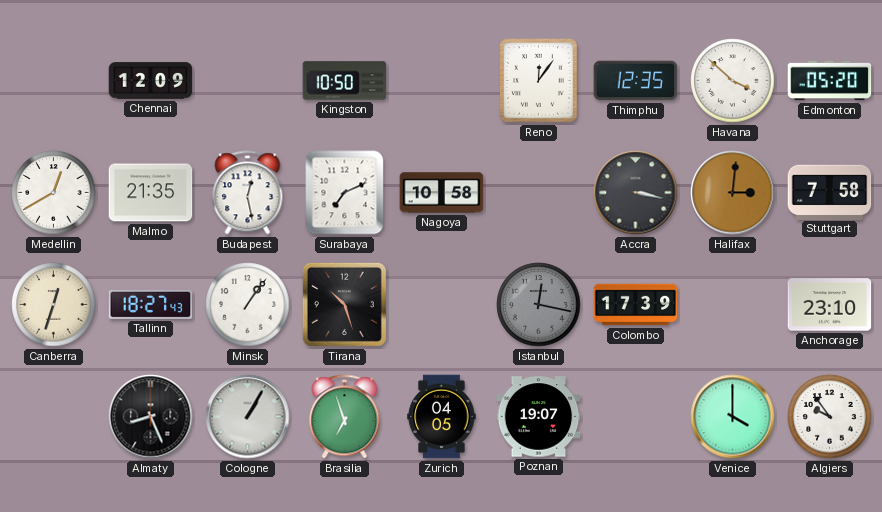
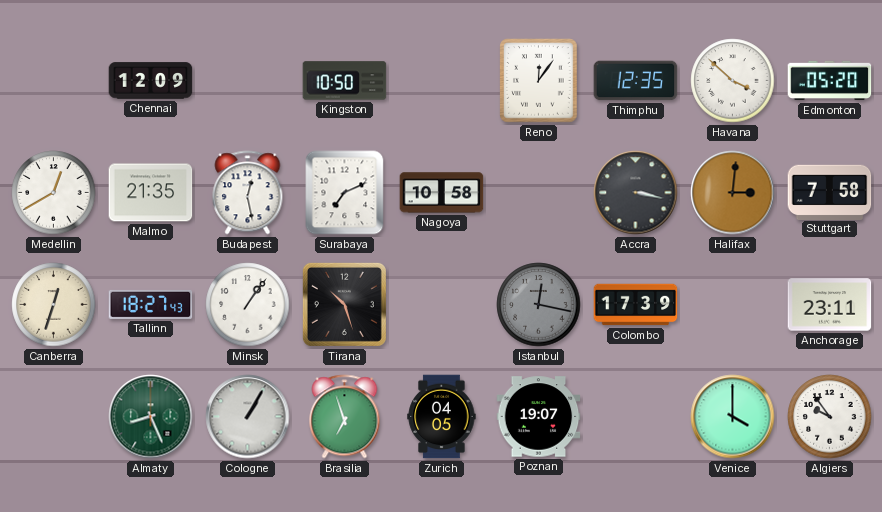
Anchorage: 23:10 -> 23:11 (830, 305)
Almaty dial: black -> green (151, 417)
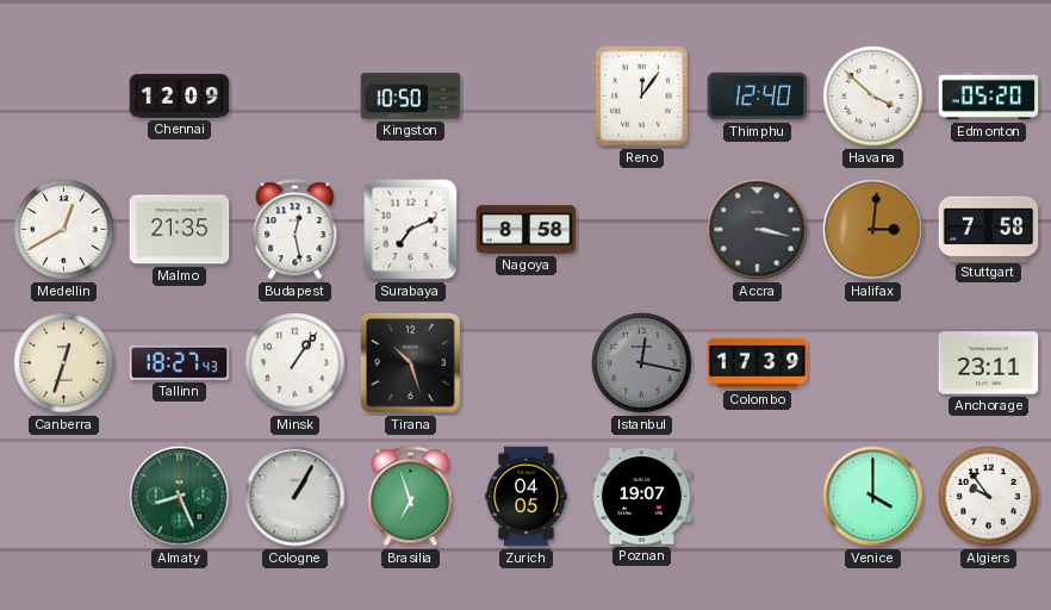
Thimphu: 12:35 -> 12:40 (758, 97)
Nagoya: 10:58 -> 8:58 (527, 230)
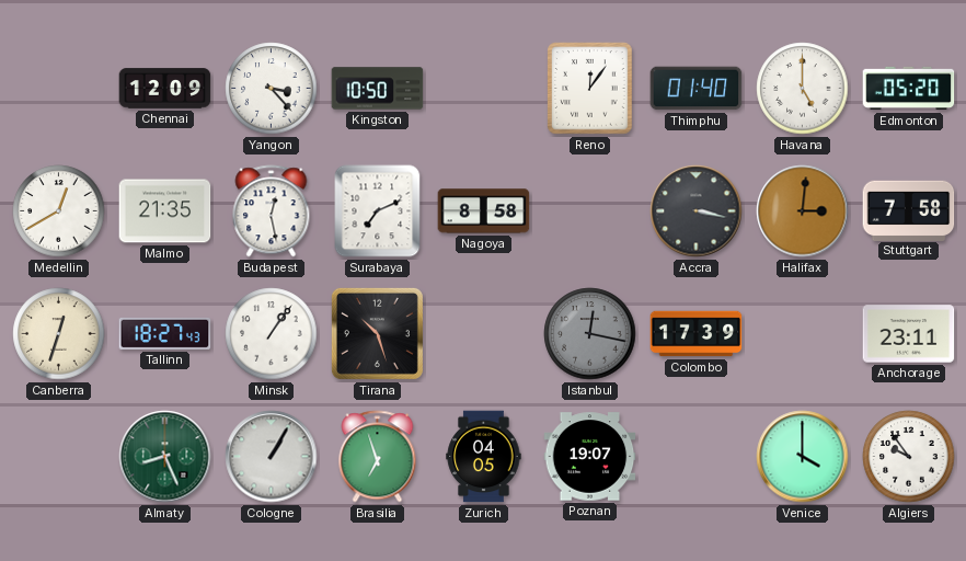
Yangon: none -> 3:23 (272, 89)
Thimphu: 12:40 -> 01:40 (697, 89)
Havana: 3:52 -> 5:00 (803, 89)
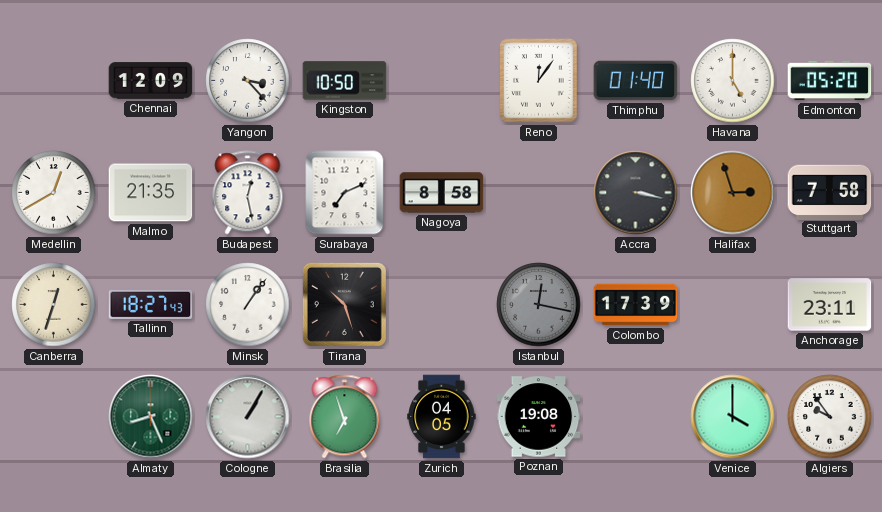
Halifax: 3:01 -> 2:57 (733, 193)
Poznan: 19:07 -> 19:08 (539, 417)
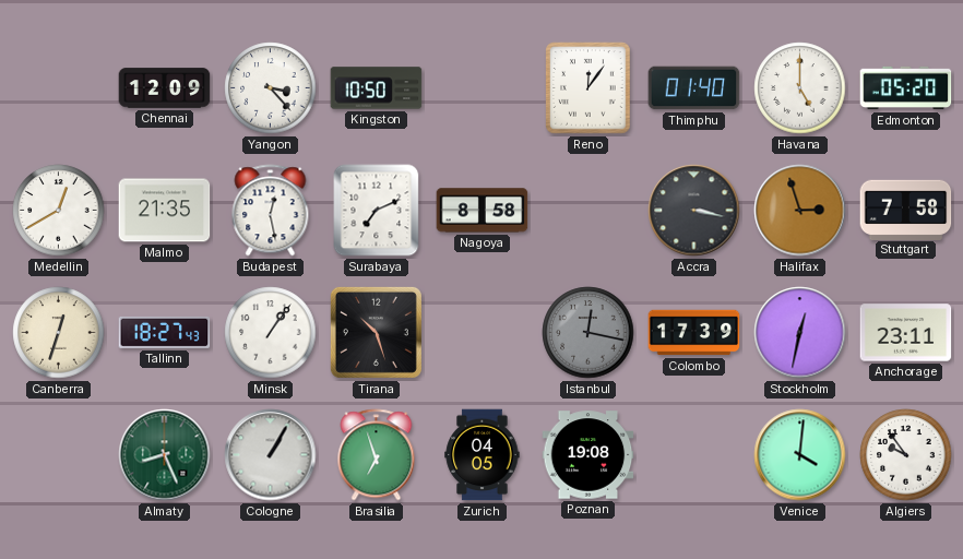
Stockholm: none -> 12:32 (800, 333)
Venice: 4:00 -> 4:01 (800, 455)
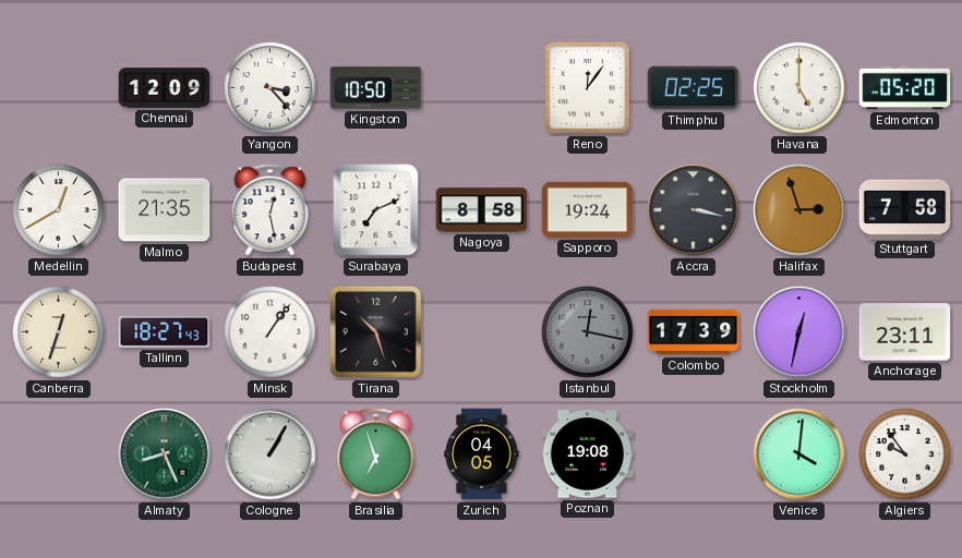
Thimphu: 01:40 -> 02:25 (694, 88)
Sapporo: none -> 19:24 (588, 209)
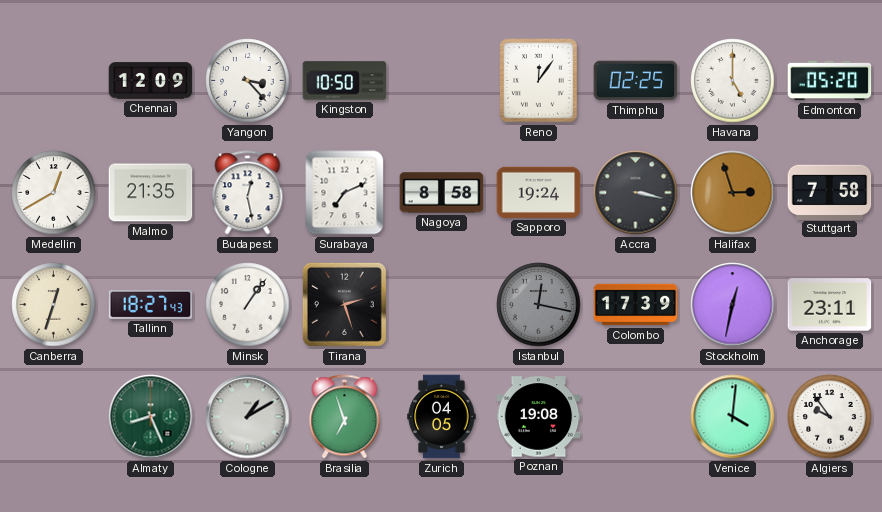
Tirana: 10:27 -> 2:27 (344, 304)
Cologne: 1:05 -> 1:10 (248, 417)
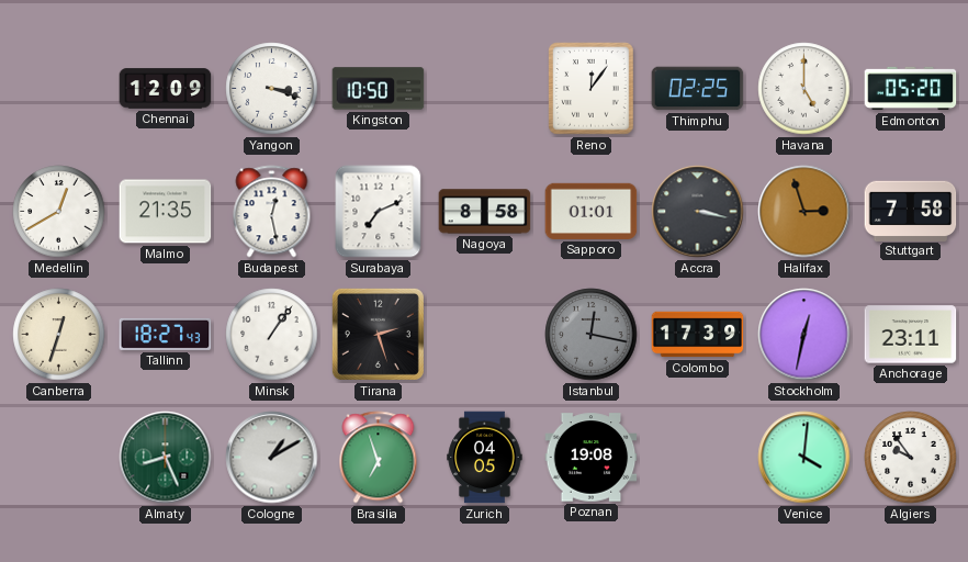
Yangon: 3:23 -> 3:18 (272, 89)
Sapporo: 19:24 -> 01:01 (592, 211)
